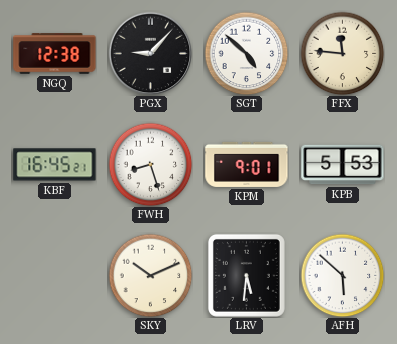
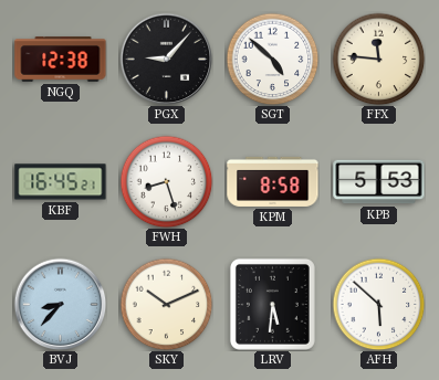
KPM: 9:01 -> 8:58 (273, 181)
BVJ: none -> 8:37 (60, 304)
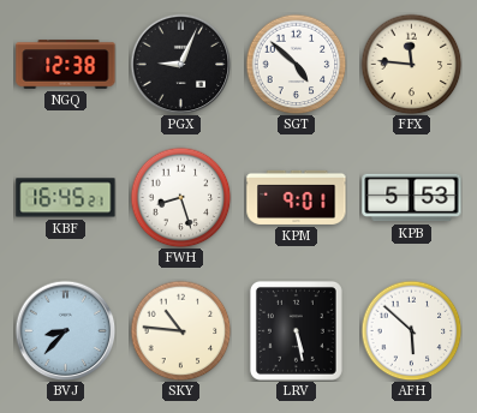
PGX: 9:07 -> 9:04 (180, 64)
KPM: 8:58 -> 9:01 (297, 197)
SKY: 10:11 -> 10:46 (180, 330)
LRV: 5:31 -> 5:28 (296, 330)
